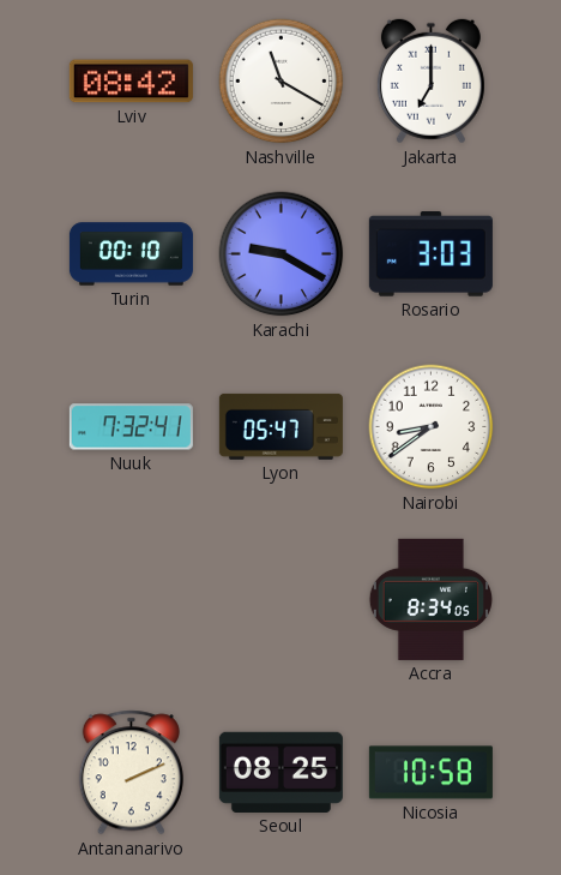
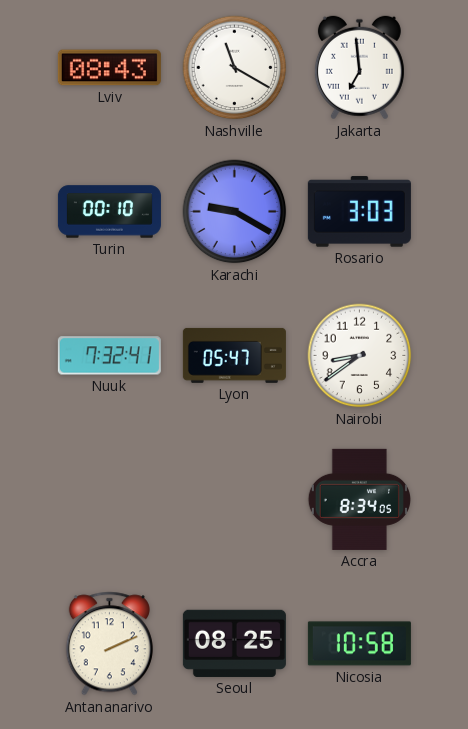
Lviv: 08:42 -> 08:43 (109, 68)
Jakarta: 7:00 -> 6:59 (359, 68)
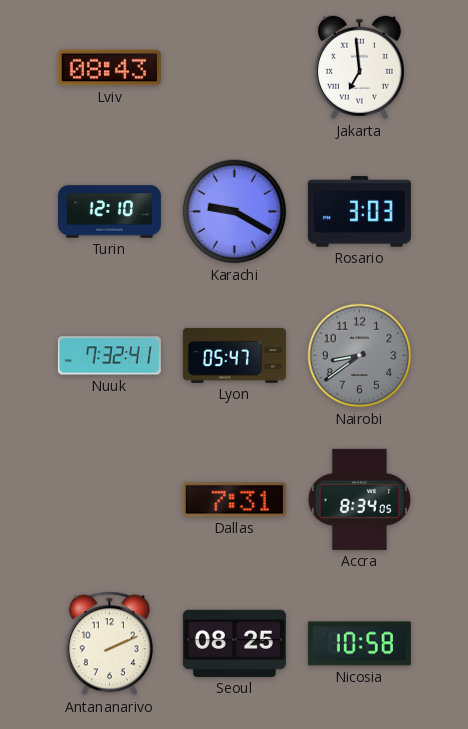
Nashville: 11:20 -> none (235, 68)
Turin: 00:10 -> 12:10 (109, 212)
Nairobi dial: white -> grey (360, 356)
Dallas: none -> 7:31 (234, 500)
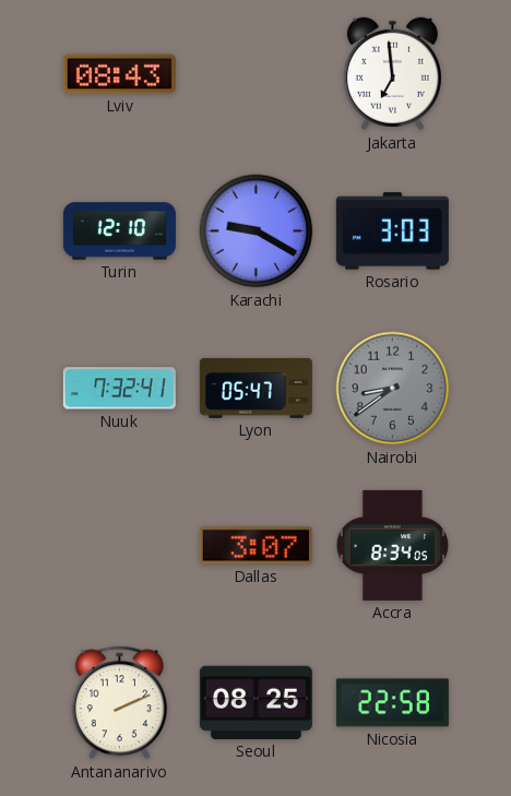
Dallas: 7:31 -> 3:07 (255, 546)
Nicosia: 10:58 -> 22:58 (392, 703)
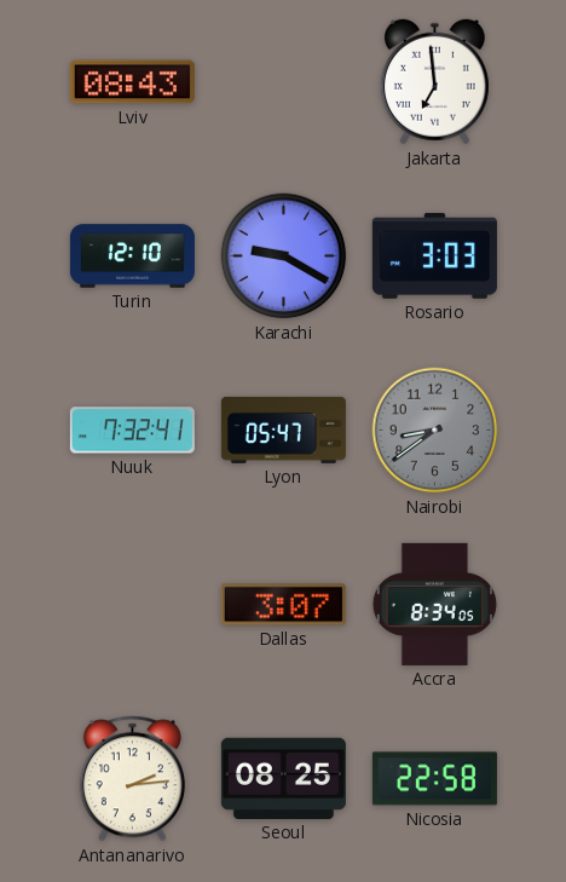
Antananarivo: 2:11 -> 2:14 (132, 779)
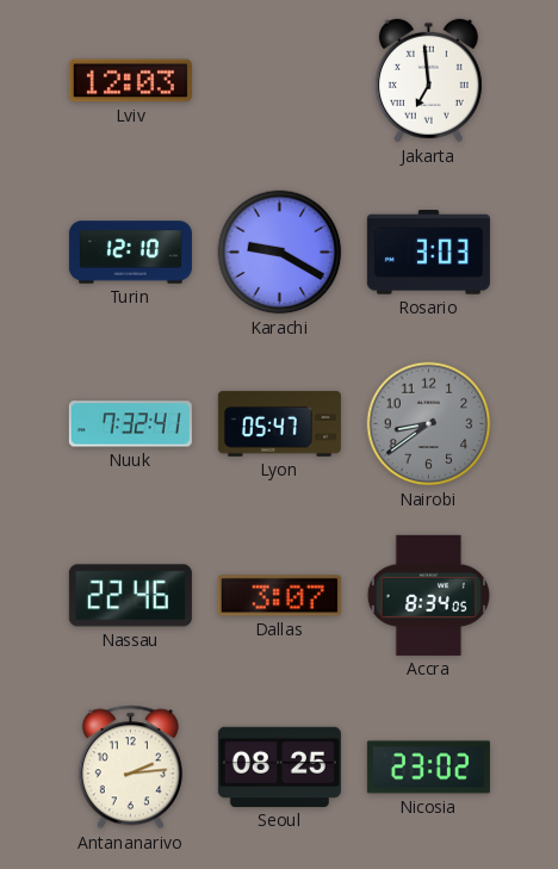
Lviv: 08:43 -> 12:03 (130, 81)
Nassau: none -> 22:46 (130, 596)
Nicosia: 22:58 -> 23:02 (428, 768)
